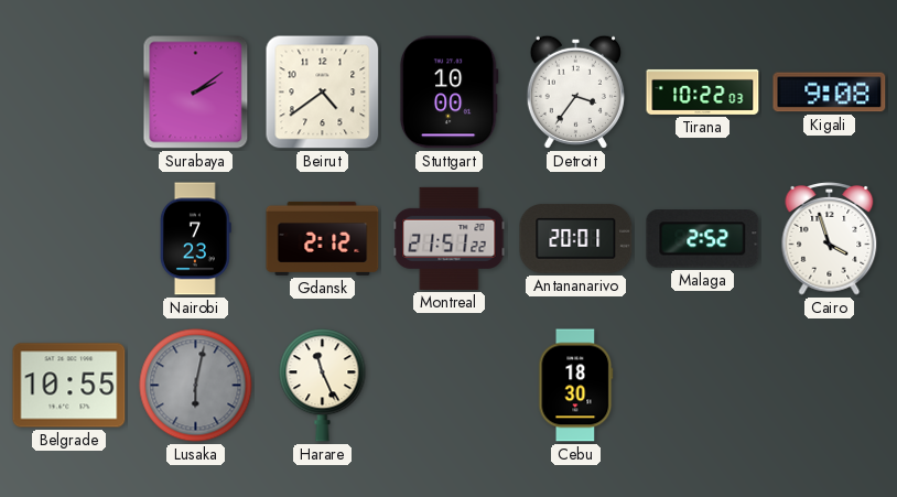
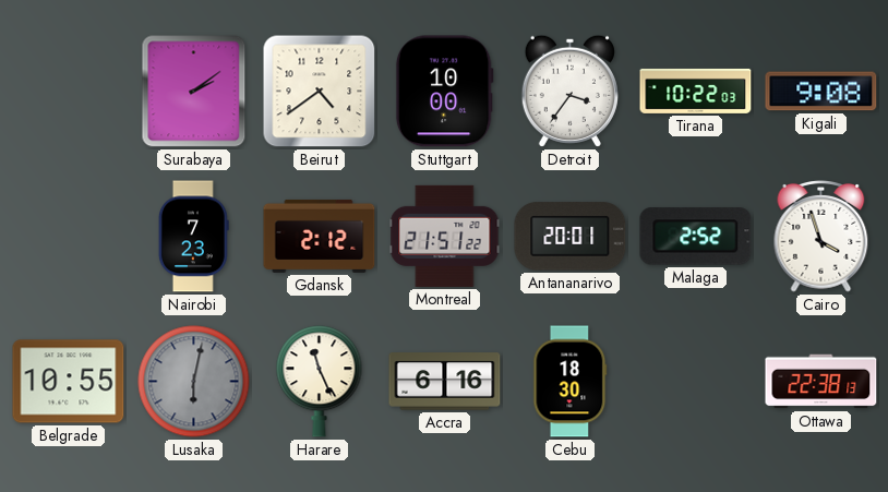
Accra: none -> 6:16 (445, 382)
Ottawa: none -> 22:38 (821, 382)
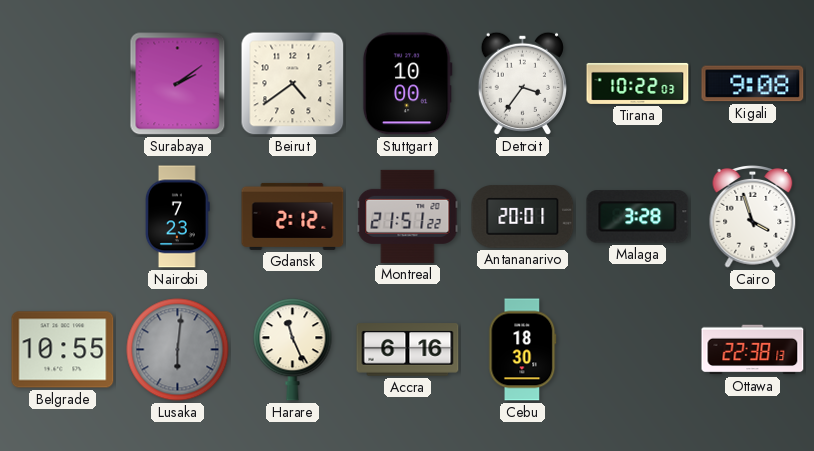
Malaga: 2:52 -> 3:28 (638, 217)
Lusaka: 6:02 -> 6:01 (178, 350)
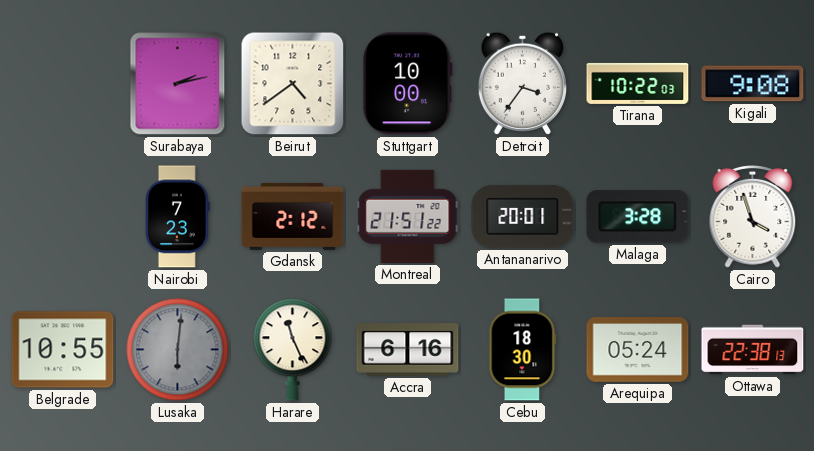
Surabaya: 2:09 -> 2:13 (178, 84)
Arequipa: none -> 05:24 (638, 350)
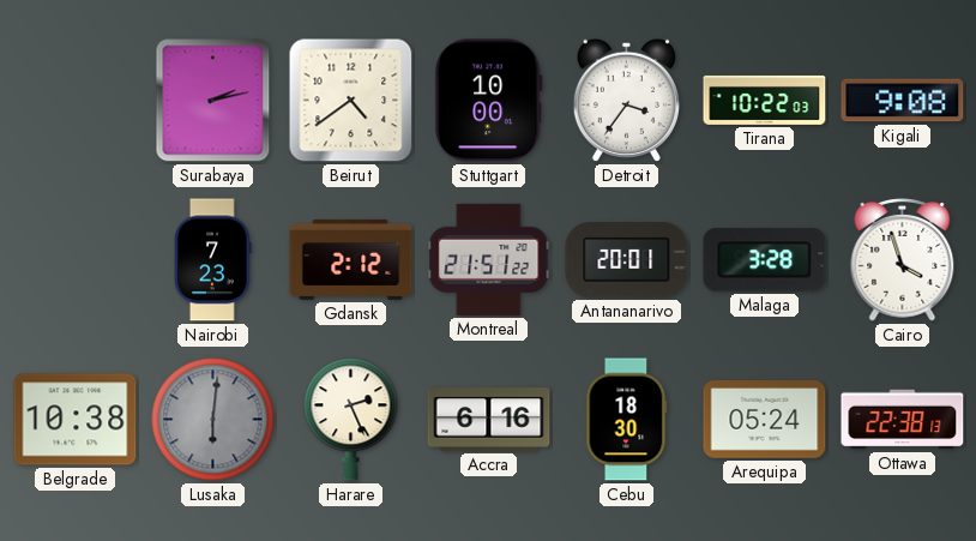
Belgrade: 10:55 -> 10:38 (76, 420)
Harare: 11:26 -> 2:26 (351, 420)
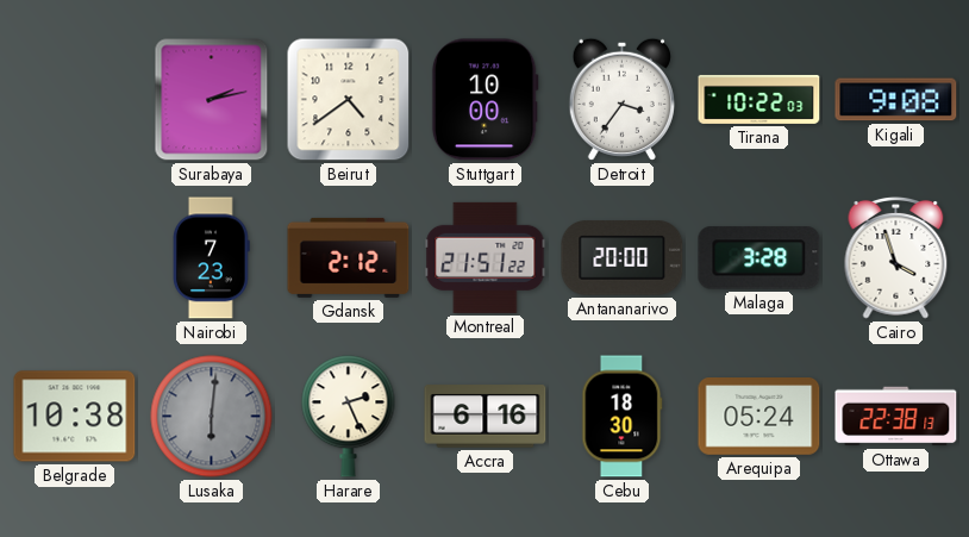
Antananarivo: 20:01 -> 20:00 (623, 258)
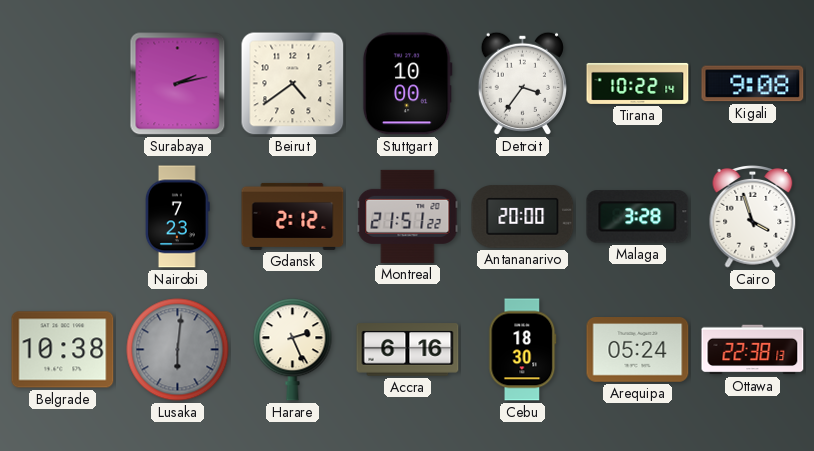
Tirana: 10:22:03 -> 10:22:14 (638, 83)
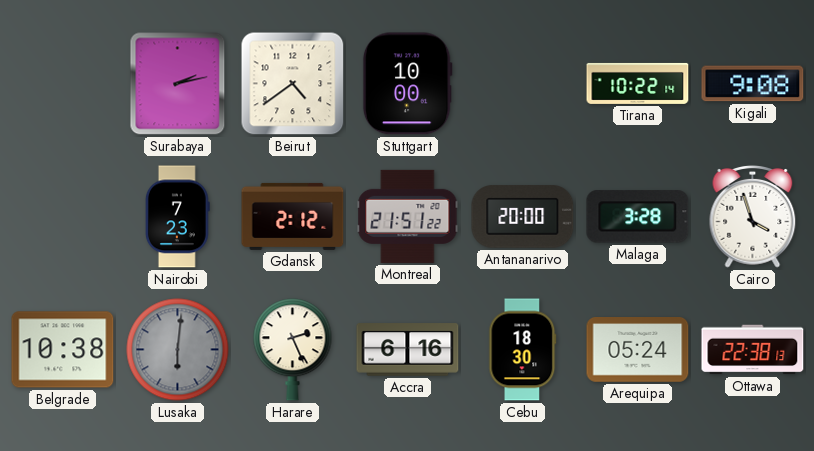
Detroit: 3:36 -> none (522, 83)
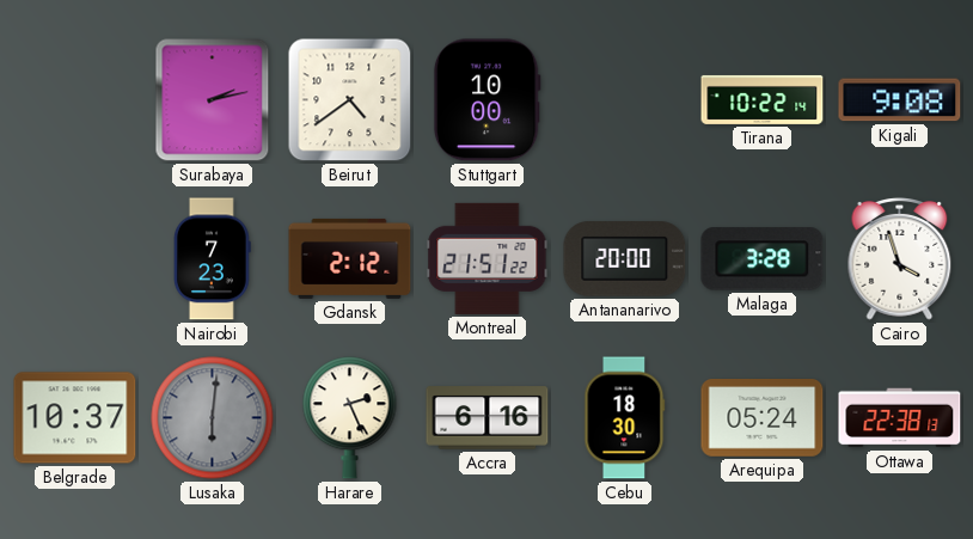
Belgrade: 10:38 -> 10:37 (75, 418)
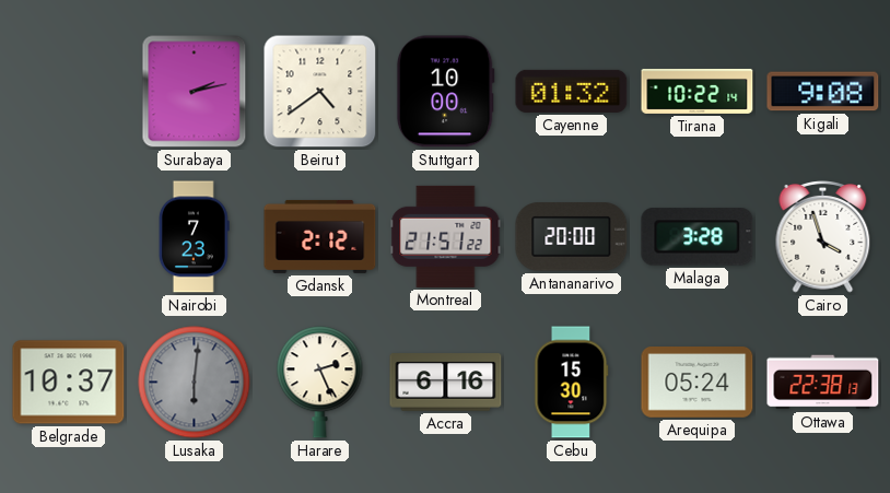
Cayenne: none -> 01:32 (572, 91)
Cebu: 18:30 -> 15:30 (572, 383)
